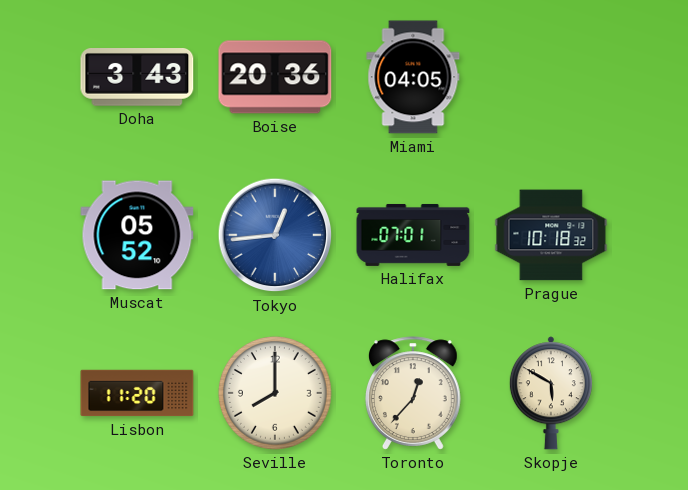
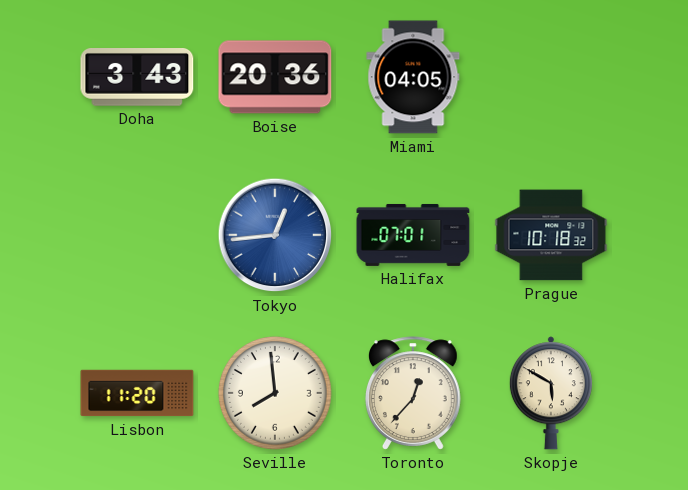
Muscat: 05:52 -> none (137, 235)
Seville: 8:00 -> 7:59 (275, 393)
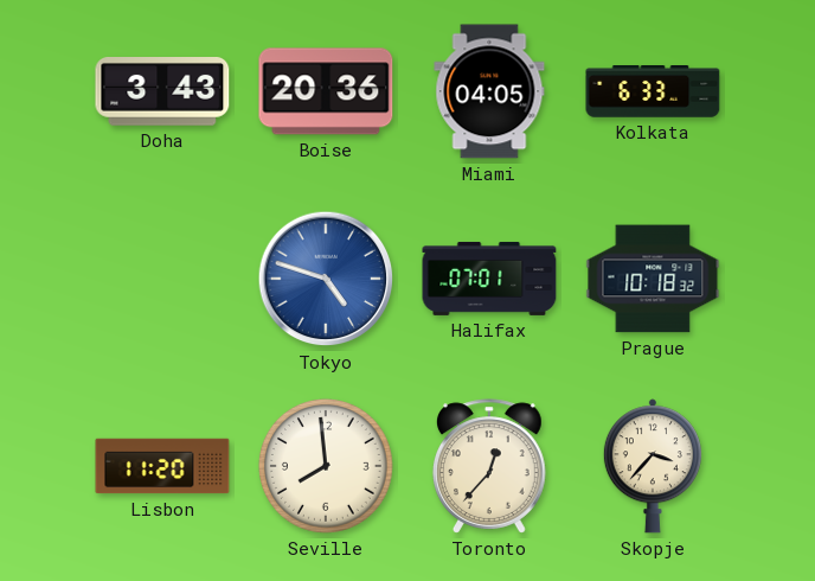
Kolkata: none -> 6:33 (653, 92)
Tokyo: 12:44 -> 4:48 (326, 279)
Skopje: 5:50 -> 3:37 (653, 466)
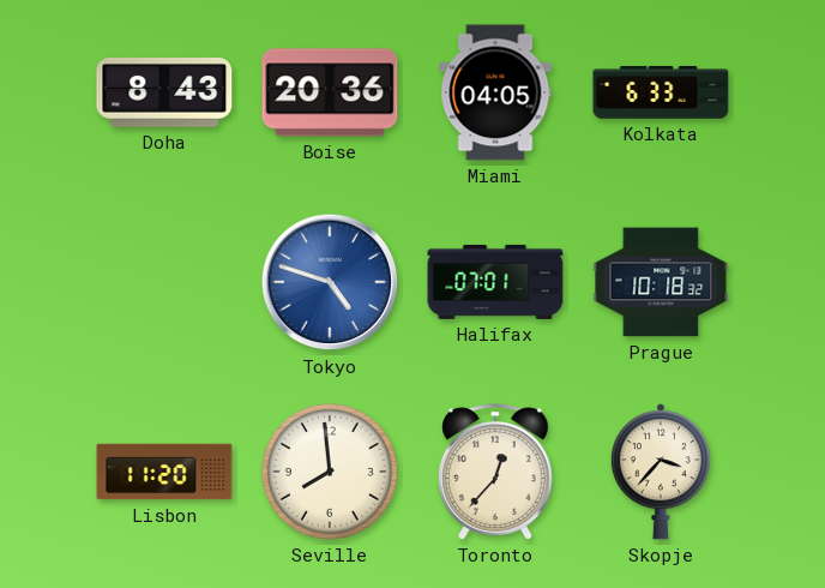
Doha: 3:43 -> 8:43 (164, 94)
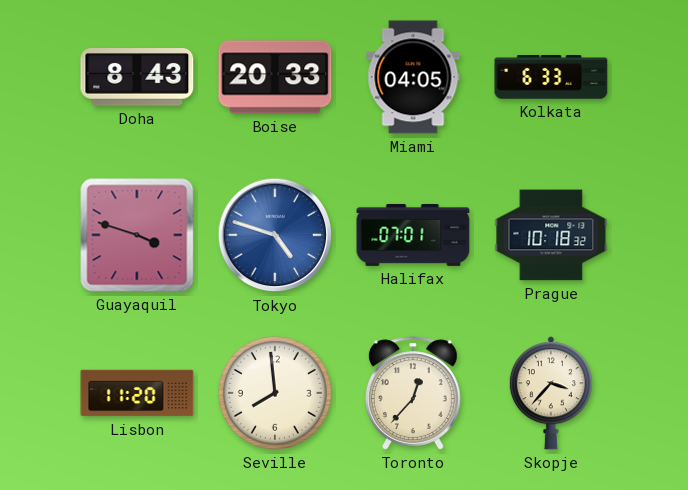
Boise: 20:36 -> 20:33 (275, 77)
Guayaquil: none -> 3:48 (137, 235)
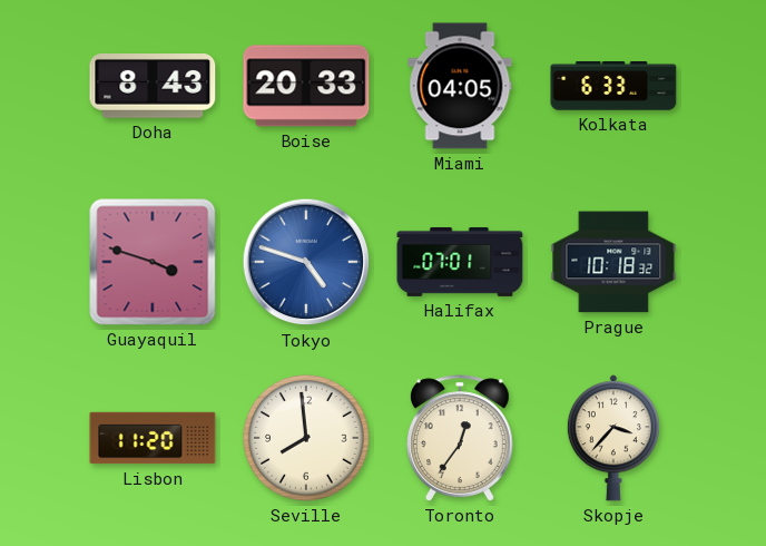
Toronto: 12:37 -> 12:36 (460, 438)
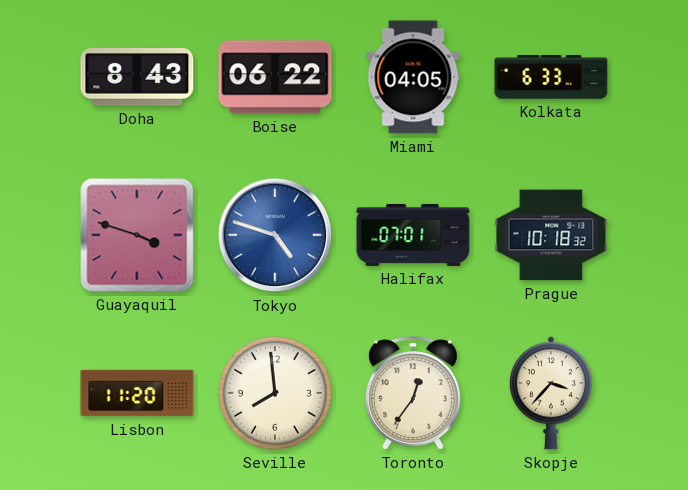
Boise: 20:33 -> 06:22 (275, 77)
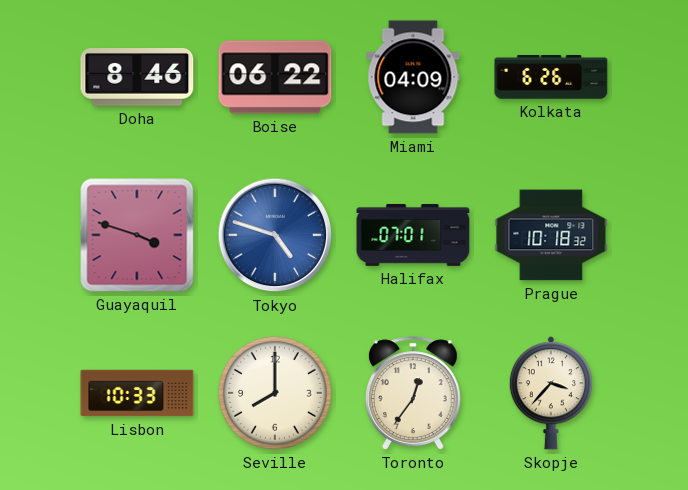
Doha: 8:43 -> 8:46 (137, 78)
Miami: 04:05 -> 04:09 (413, 77)
Kolkata: 6:33 -> 6:26 (551, 78)
Lisbon: 11:20 -> 10:33 (137, 393)
Seville: 7:59 -> 8:00 (275, 393)
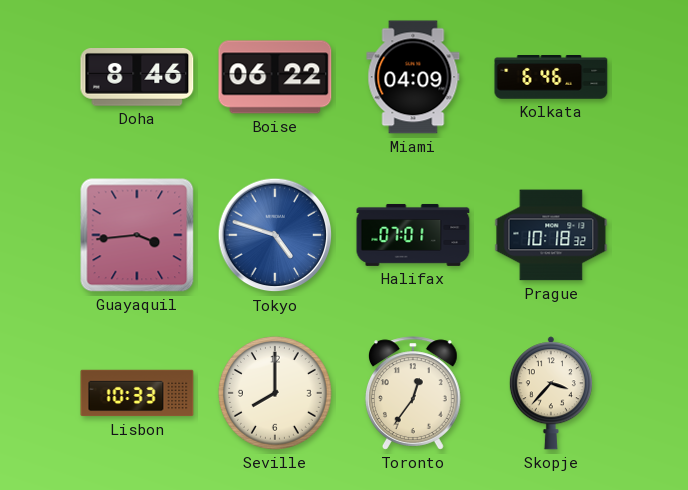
Kolkata: 6:26 -> 6:46 (551, 78)
Guayaquil: 3:48 -> 3:44 (137, 235)
